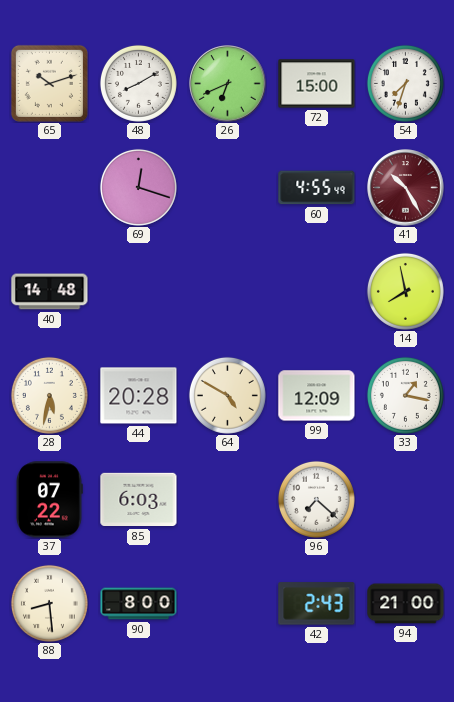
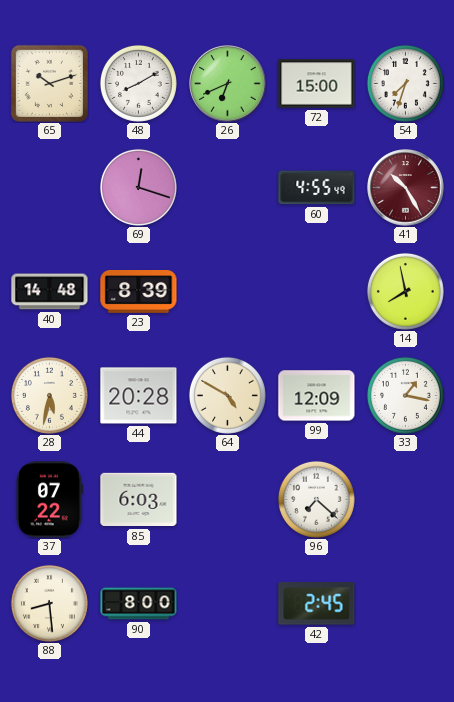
23: none -> 8:39 (139, 292)
42: 2:43 -> 2:45 (317, 604)
94: 21:00 -> none (406, 604)
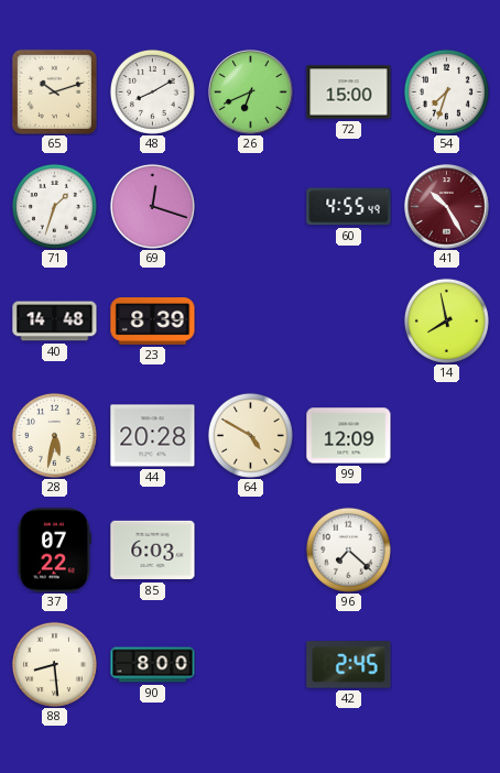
71: none -> 1:33 (54, 206)
33: 1:17 -> none (405, 395)
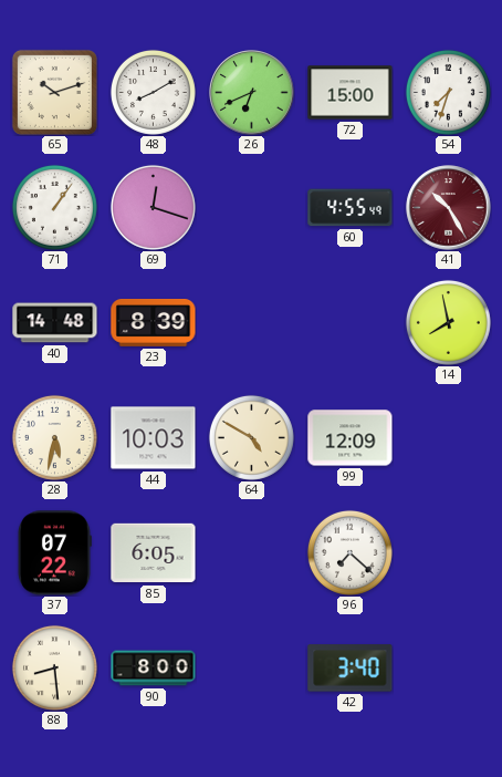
71: 1:33 -> 1:06 (54, 207)
44: 20:28 -> 10:03 (154, 438)
85: 6:03 -> 6:05 (154, 553)
42: 2:45 -> 3:40 (351, 669)
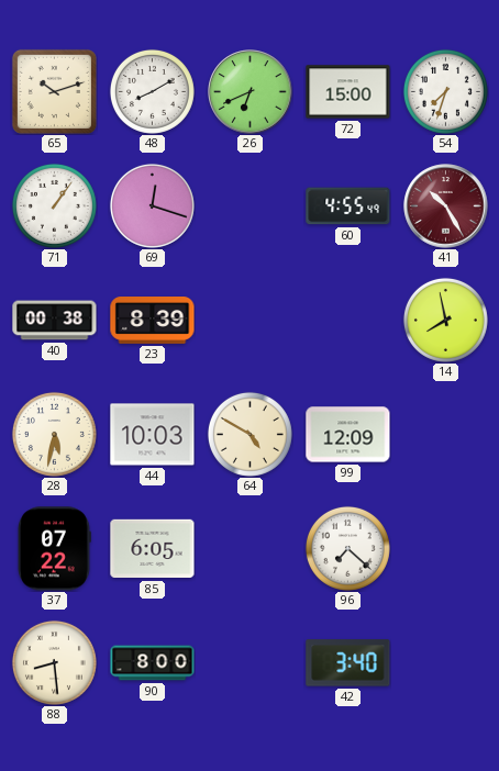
40: 14:48 -> 00:38 (55, 321)
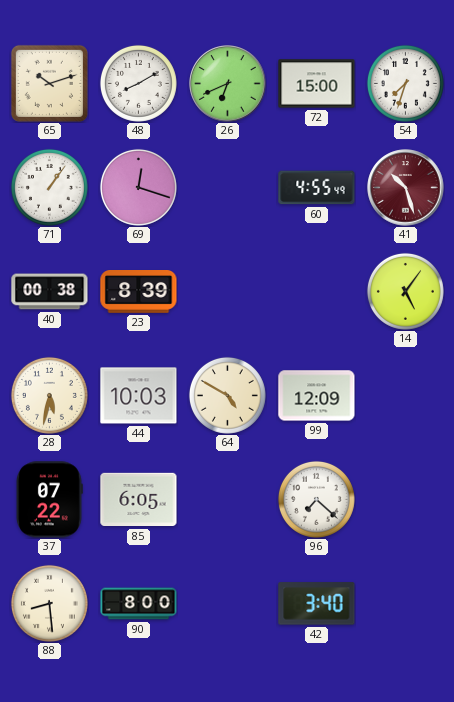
41: 10:25 -> 10:27 (406, 188)
14: 7:58 -> 5:06 (405, 291)
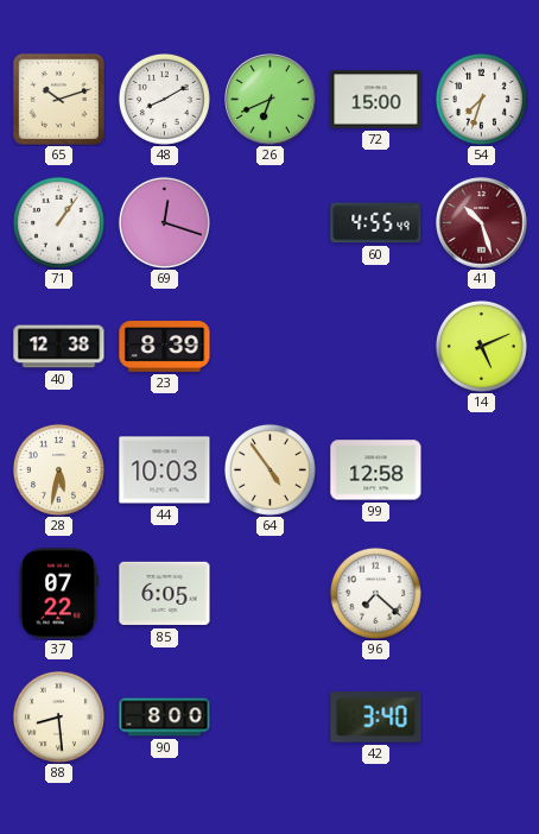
40: 00:38 -> 12:38 (59, 347)
14: 5:06 -> 5:11 (481, 346)
64: 4:50 -> 4:54 (269, 469)
99: 12:09 -> 12:58 (376, 470)
